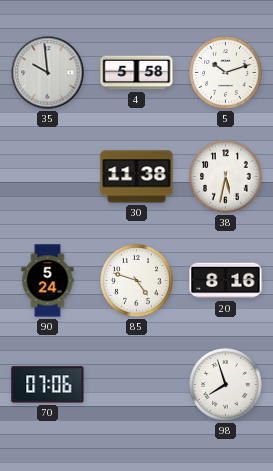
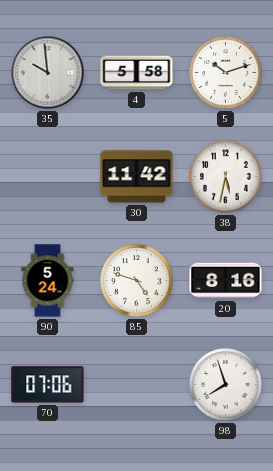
30: 11:38 -> 11:42 (137, 177)
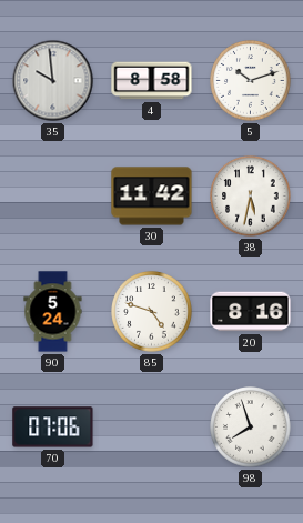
4: 5:58 -> 8:58 (152, 81)
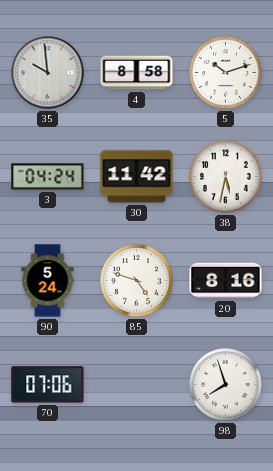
3: none -> 04:24 (48, 177)
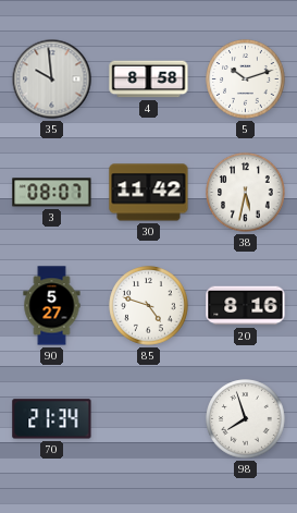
3: 04:24 -> 08:07 (52, 193)
90: 5:24 -> 5:27 (52, 306)
70: 07:06 -> 21:34 (52, 419)
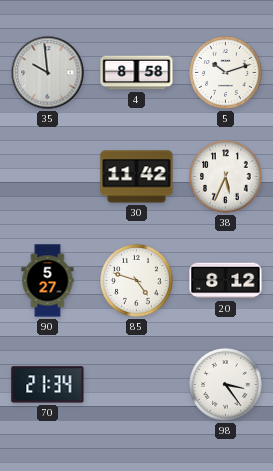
3: 08:07 -> none (52, 193)
38: 5:32 -> 5:34 (226, 177)
20: 8:16 -> 8:12 (226, 281)
98: 7:57 -> 3:24 (226, 385)
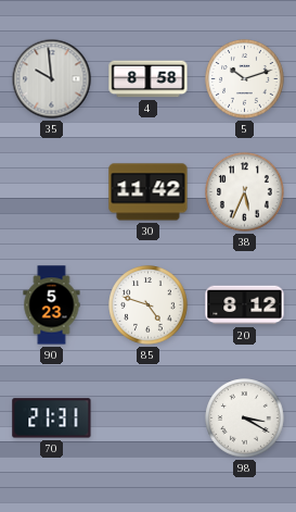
90: 5:27 -> 5:23 (52, 305)
70: 21:34 -> 21:31 (52, 419)
98: 3:24 -> 3:20 (245, 419)
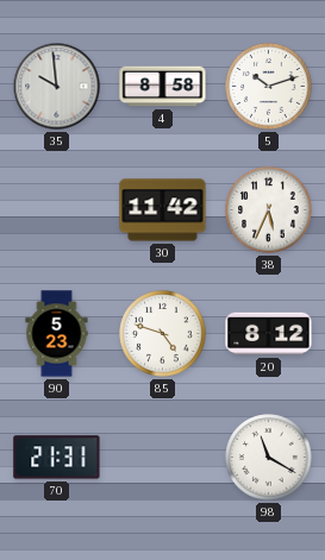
98: 3:20 -> 11:20 (269, 458)
